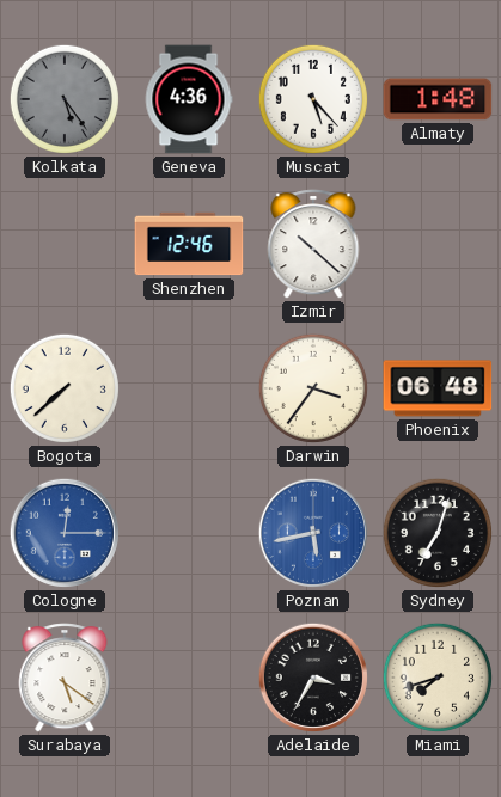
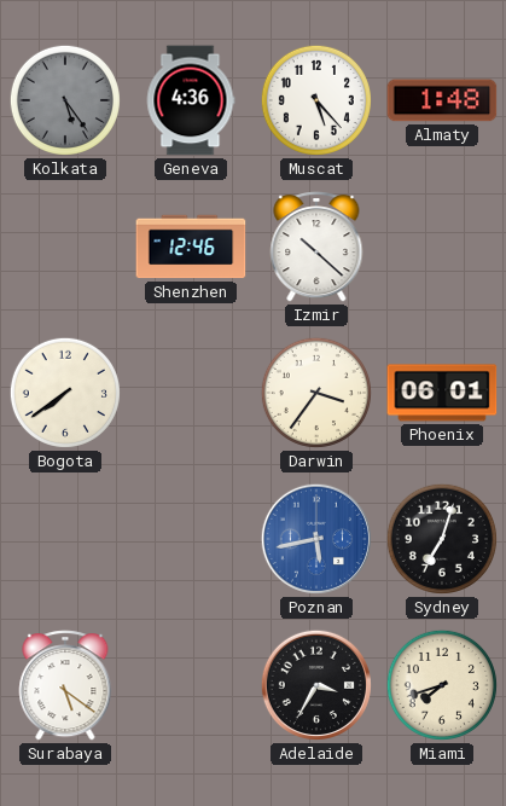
Bogota: 7:38 -> 7:39 (65, 393)
Phoenix: 06:48 -> 06:01 (442, 393)
Cologne: 12:15 -> none (63, 533)
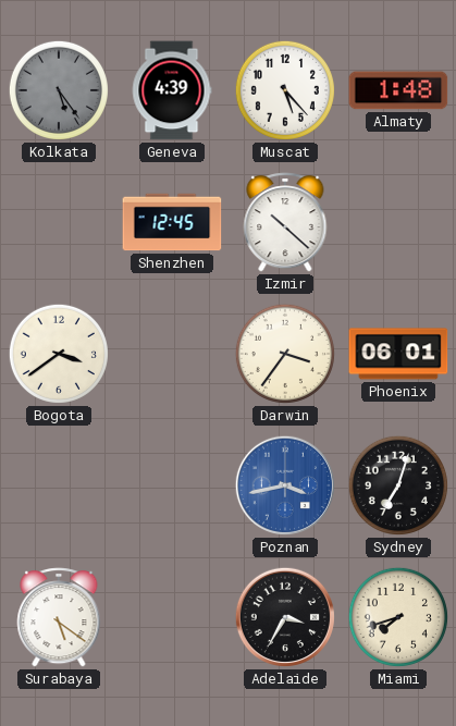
Geneva: 4:36 -> 4:39 (172, 90)
Shenzhen: 12:46 -> 12:45 (172, 222)
Bogota: 7:39 -> 3:39 (59, 354)
Poznan: 5:43 -> 3:43 (284, 485)
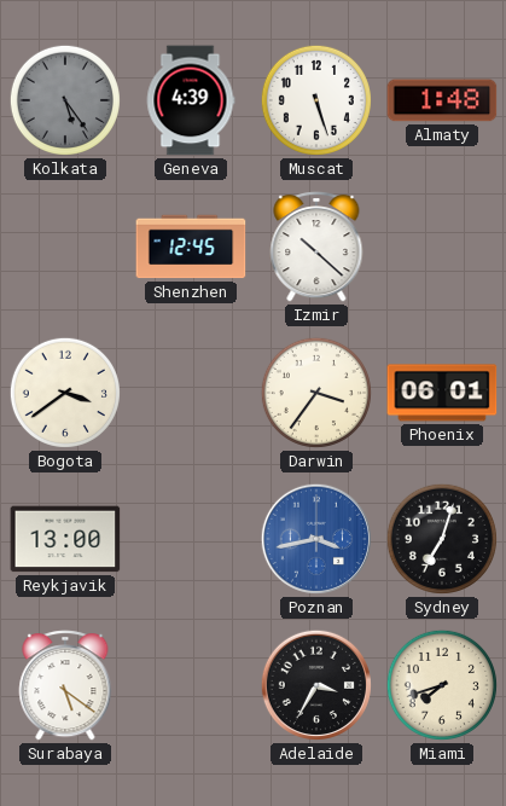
Muscat: 5:23 -> 5:27 (316, 100)
Reykjavik: none -> 13:00 (65, 539)
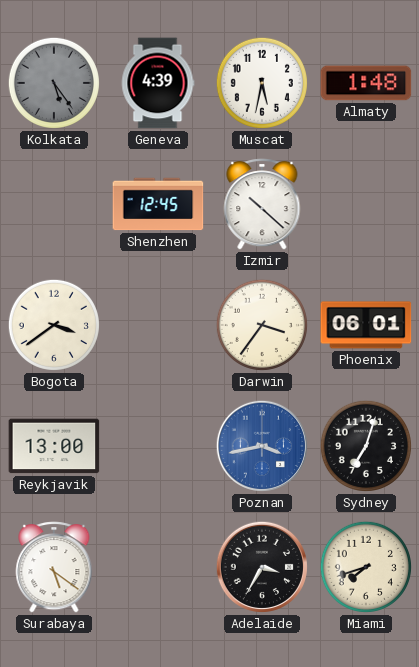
Muscat: 5:27 -> 5:32 (262, 83)
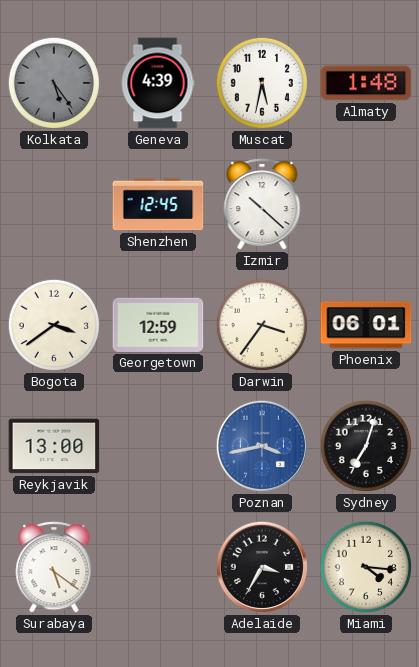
Georgetown: none -> 12:59 (158, 325)
Miami: 7:42 -> 4:16 (366, 567)
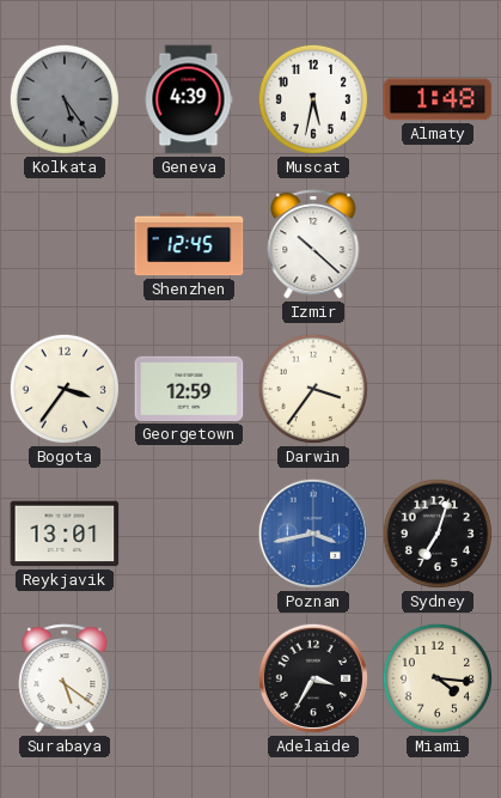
Bogota: 3:39 -> 3:36 (65, 389)
Phoenix: 06:01 -> none (366, 325)
Reykjavik: 13:00 -> 13:01 (65, 534)
